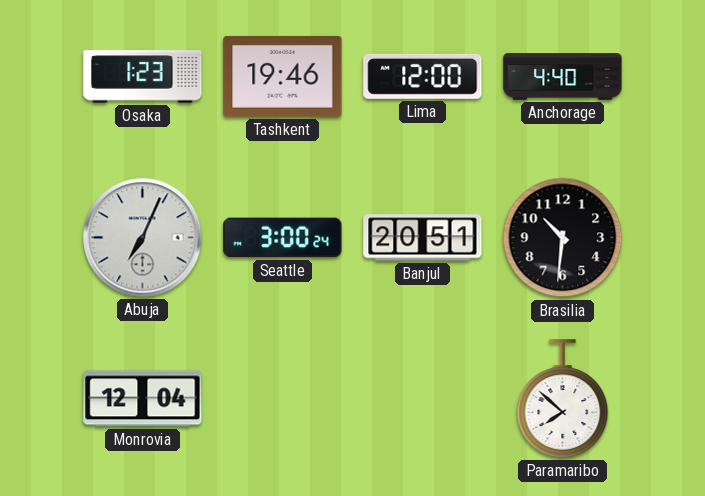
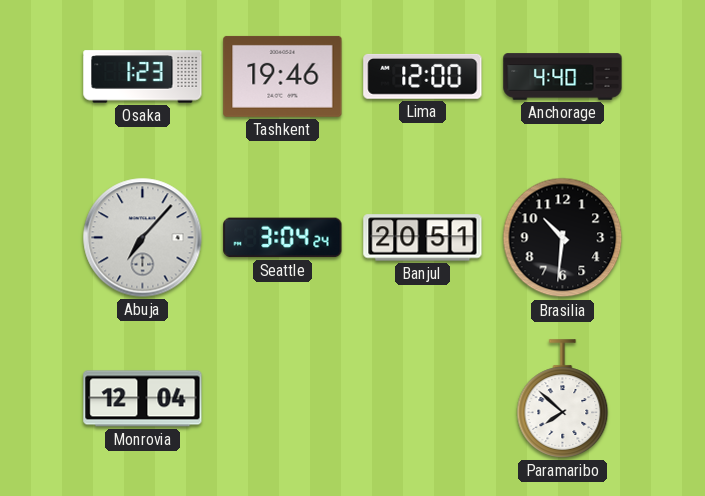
Abuja: 7:04 -> 7:07 (143, 238)
Seattle: 3:00 -> 3:04 (283, 238)
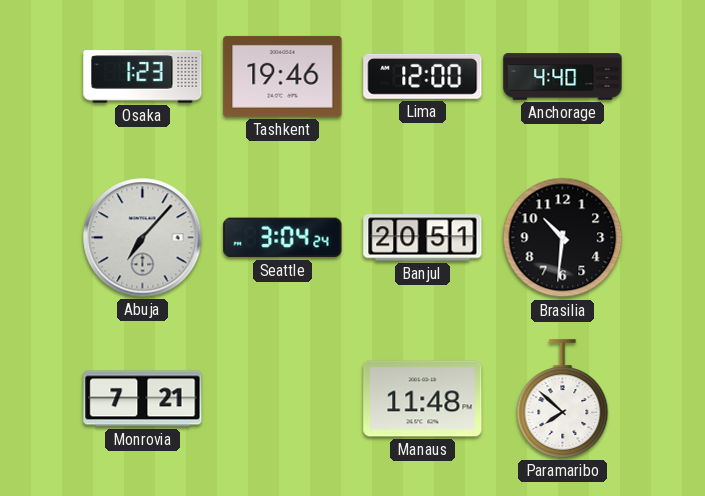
Monrovia: 12:04 -> 7:21 (143, 399)
Manaus: none -> 11:48 (423, 399)
